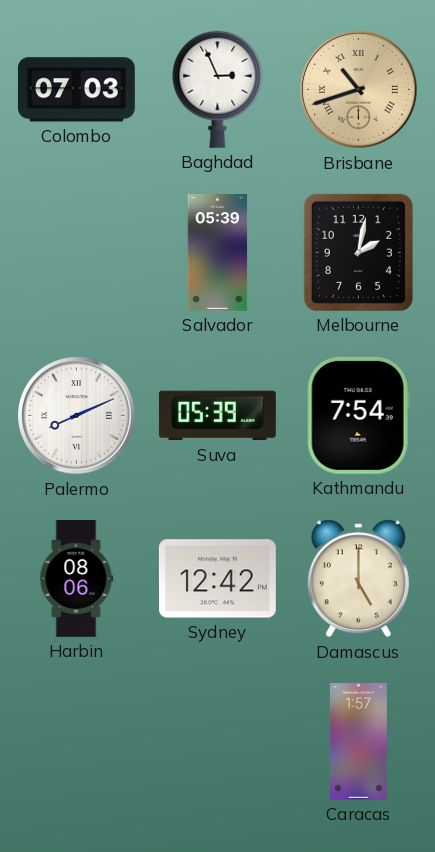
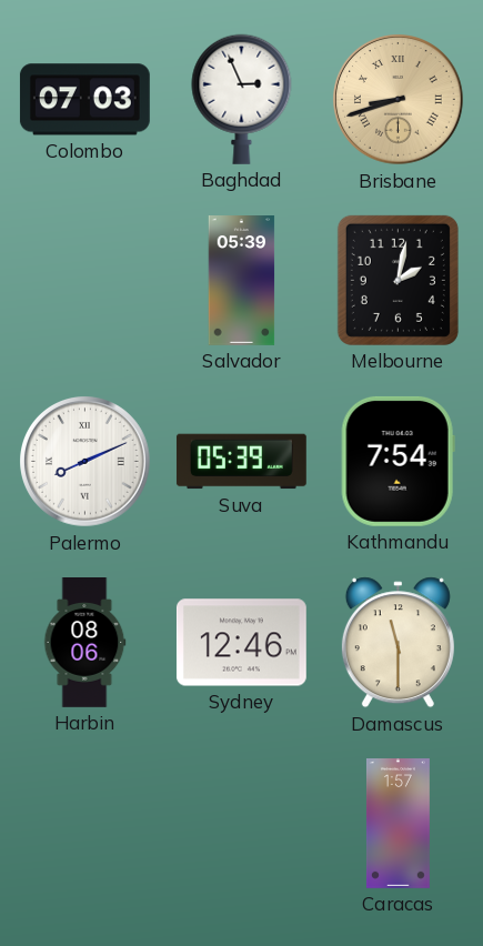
Brisbane: 10:42 -> 8:42 (399, 100)
Sydney: 12:42 -> 12:46 (241, 643)
Damascus: 5:00 -> 11:30 (398, 643)
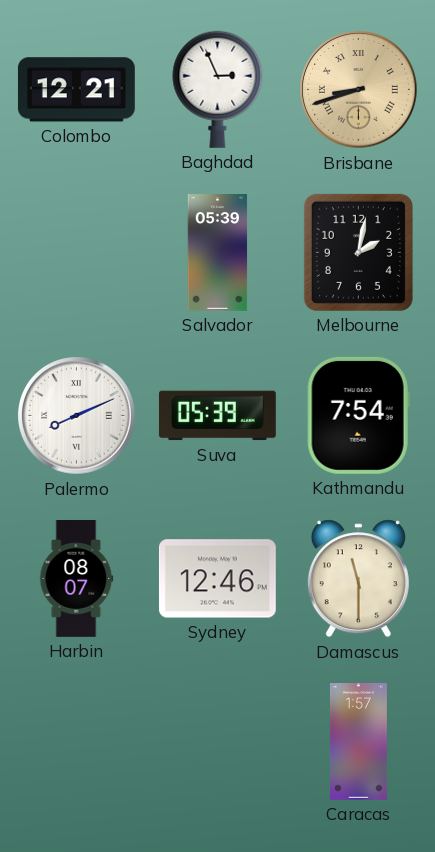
Colombo: 07:03 -> 12:21 (76, 90)
Harbin: 08:06 -> 08:07 (76, 579)
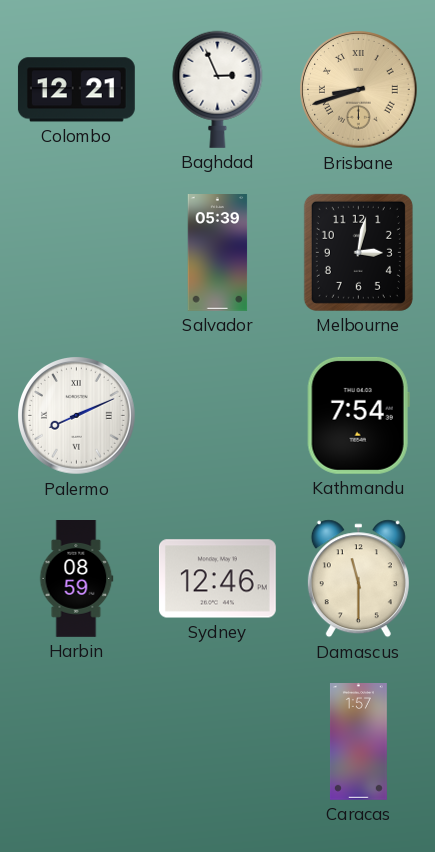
Melbourne: 2:02 -> 3:02 (358, 252)
Suva: 05:39 -> none (217, 416)
Harbin: 08:07 -> 08:59 (76, 579)
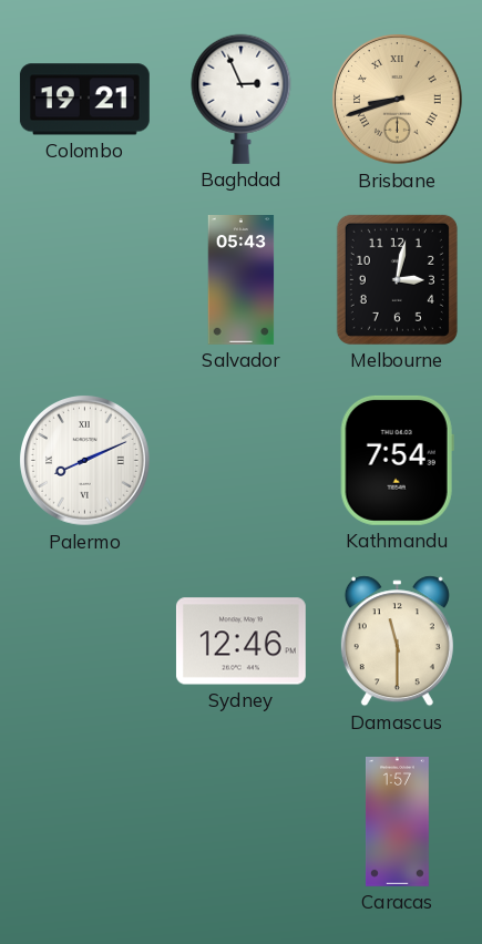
Colombo: 12:21 -> 19:21 (84, 100)
Salvador: 05:39 -> 05:43 (242, 280)
Harbin: 08:59 -> none (76, 579)
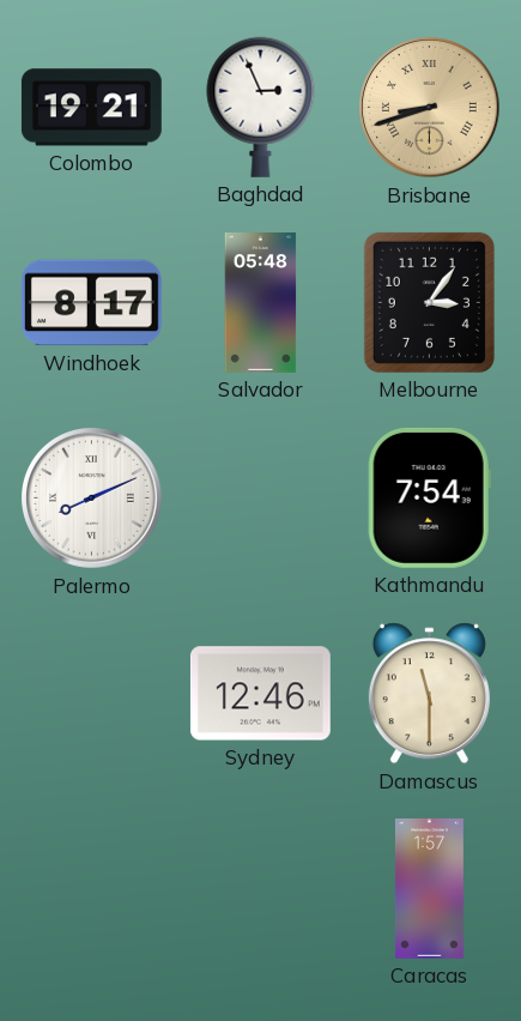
Windhoek: none -> 8:17 (91, 303)
Salvador: 05:43 -> 05:48 (261, 303)
Melbourne: 3:02 -> 3:06 (429, 302)
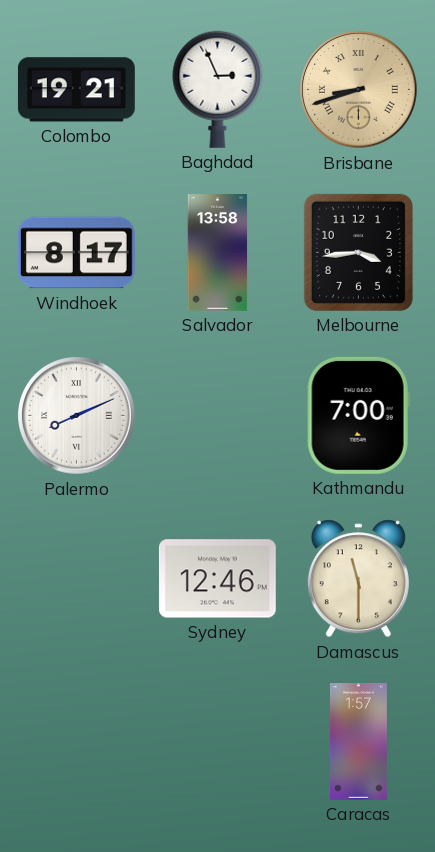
Salvador: 05:48 -> 13:58 (218, 253)
Melbourne: 3:06 -> 3:44 (358, 252)
Kathmandu: 7:54 -> 7:00 (358, 415)
